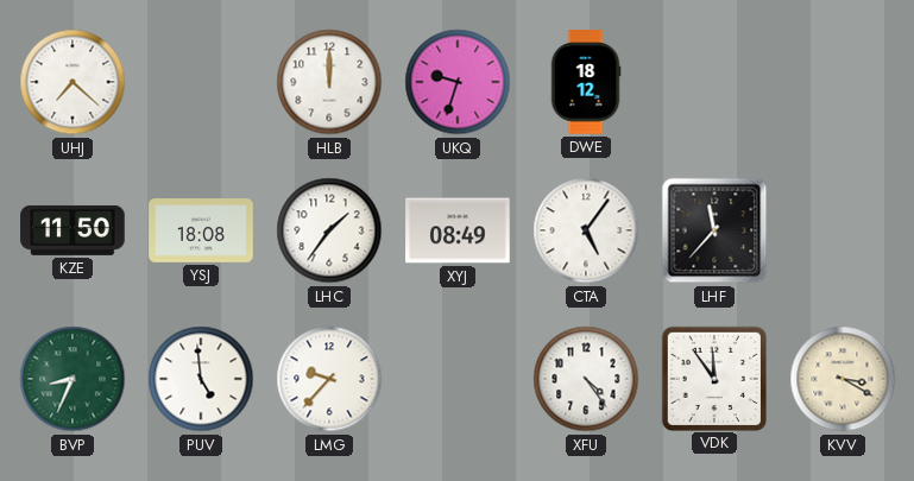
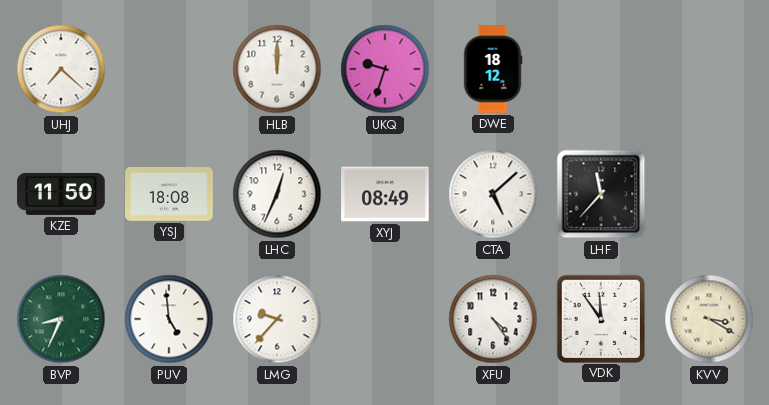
LHC: 1:36 -> 12:34 (277, 194)
CTA: 5:06 -> 5:08 (493, 194)
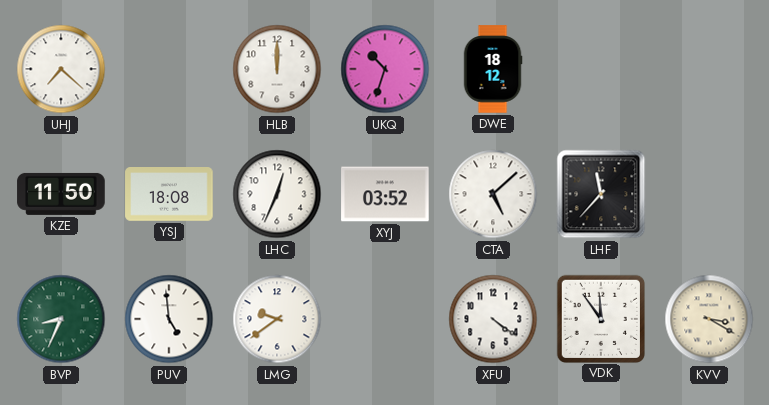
UKQ: 9:33 -> 10:33 (385, 69)
XYJ: 08:49 -> 03:52 (385, 194)
LMG: 9:37 -> 9:39 (277, 319)
XFU: 4:24 -> 4:21 (493, 319)
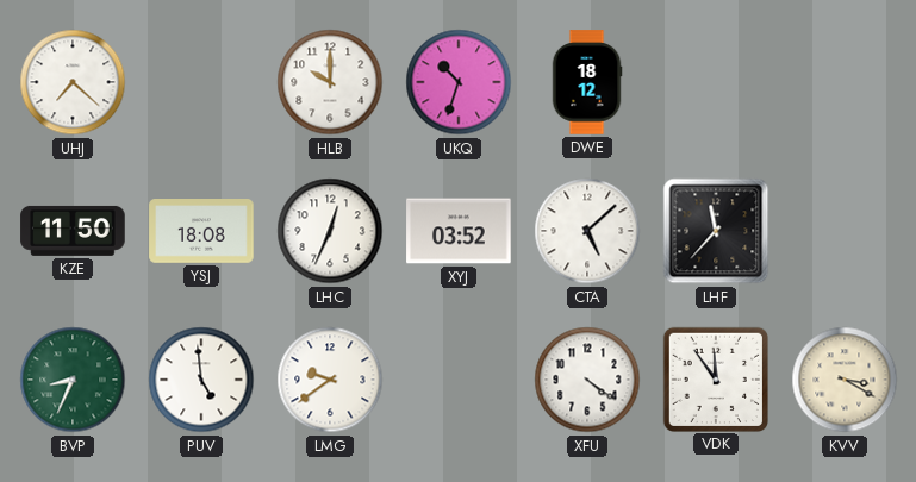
HLB: 12:00 -> 10:00 (330, 82)
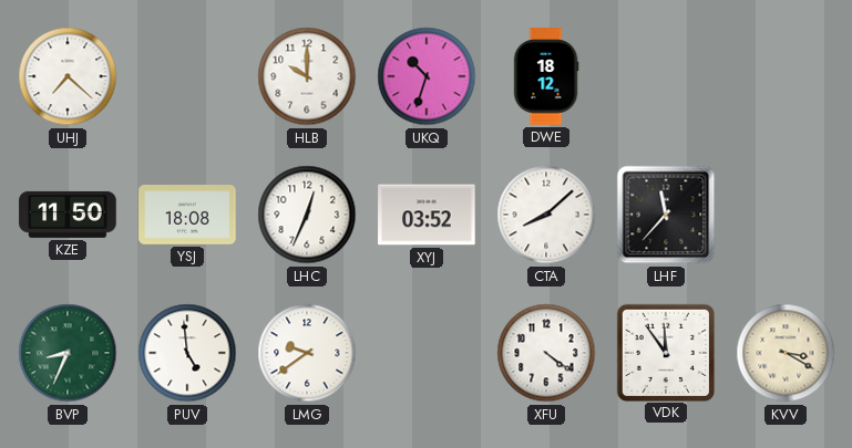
CTA: 5:08 -> 8:08 (546, 215)
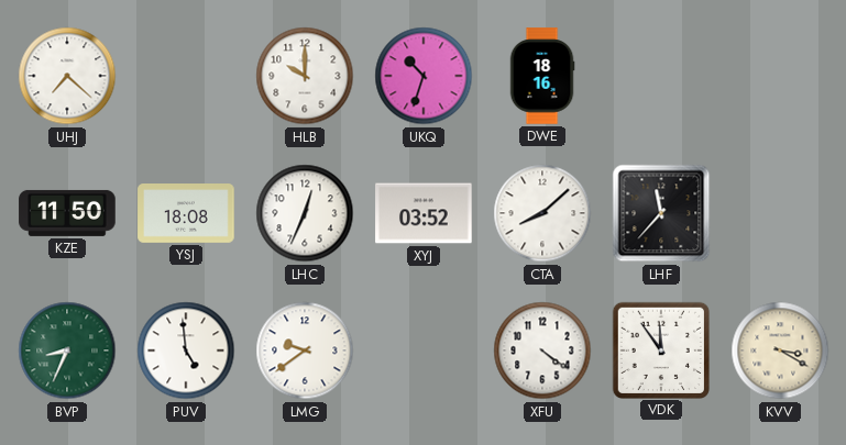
DWE: 18:12 -> 18:16 (542, 76)
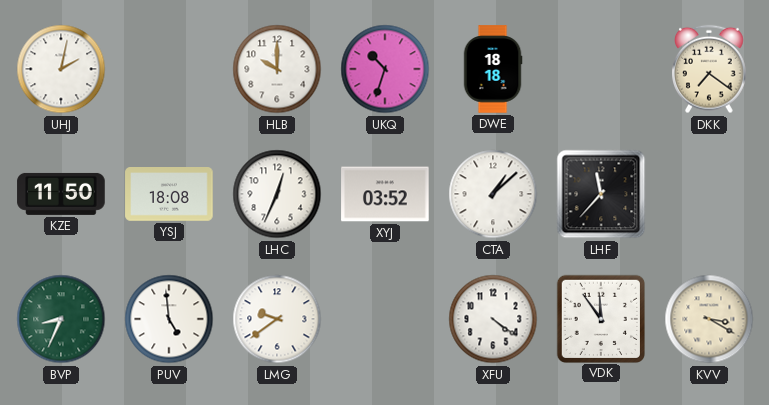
UHJ: 7:22 -> 2:02 (61, 69)
DWE: 18:16 -> 18:18 (493, 69)
DKK: none -> 7:21 (710, 69)
CTA: 8:08 -> 1:08 (493, 194)
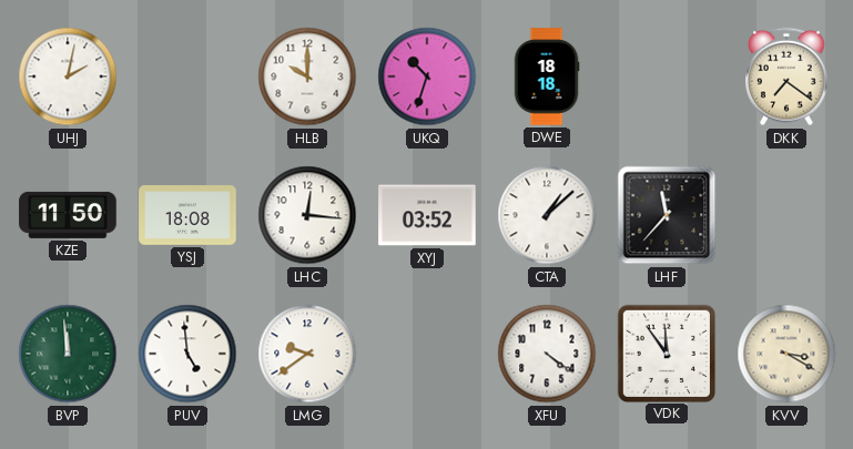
LHC: 12:34 -> 12:16 (307, 215)
BVP: 8:34 -> 11:59 (68, 354)
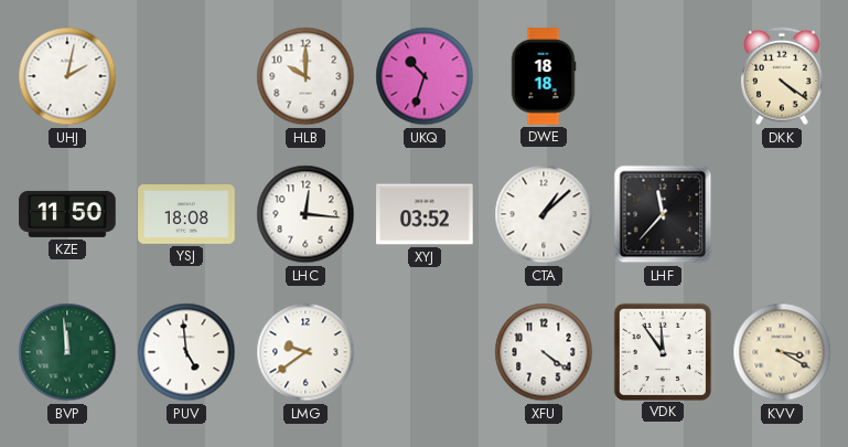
DKK: 7:21 -> 4:21 (783, 76)
